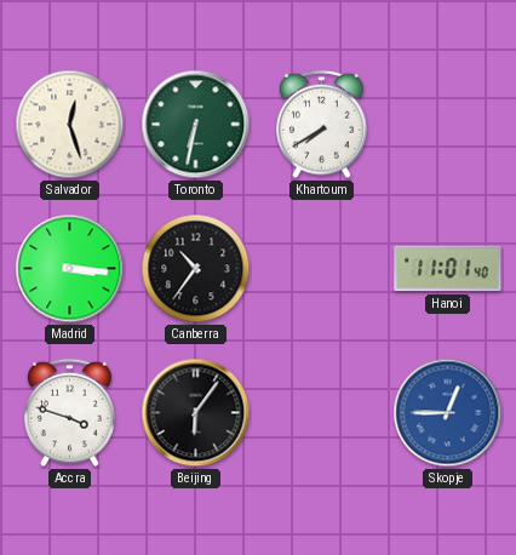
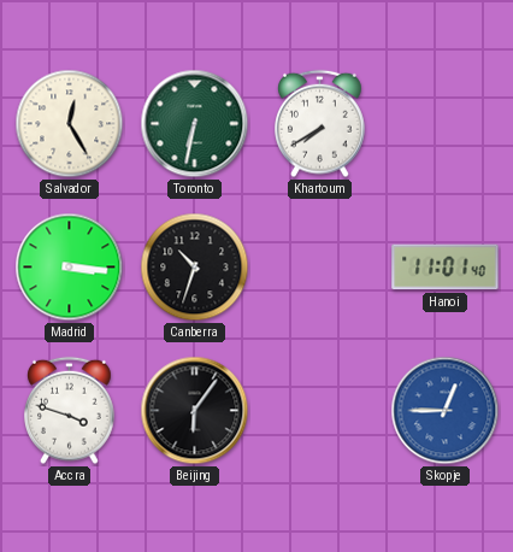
Salvador: 12:27 -> 12:25 (70, 124)
Canberra: 10:36 -> 10:33 (195, 268)
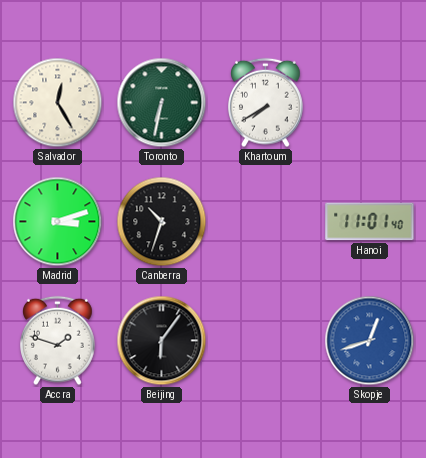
Madrid: 3:16 -> 3:12 (58, 222)
Accra: 3:48 -> 1:48 (58, 341)
Skopje: 12:45 -> 12:42 (370, 341)
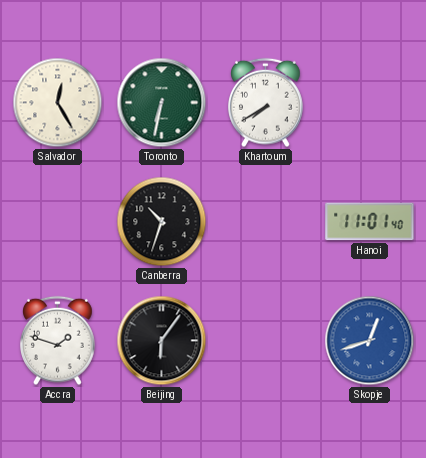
Madrid: 3:12 -> none (58, 222)
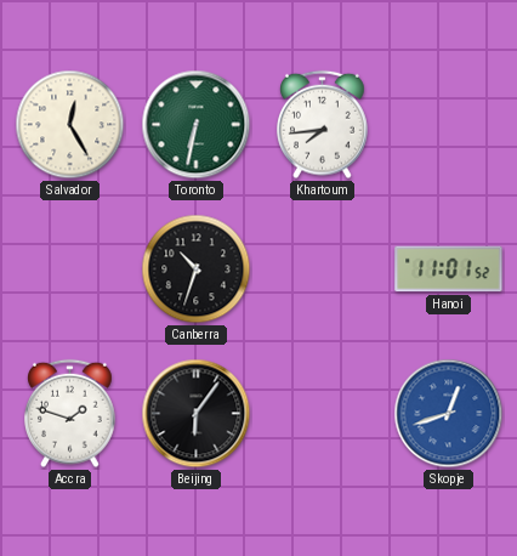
Khartoum: 7:40 -> 7:44 (323, 125)
Hanoi: 11:01:40 -> 11:01:52 (449, 270)
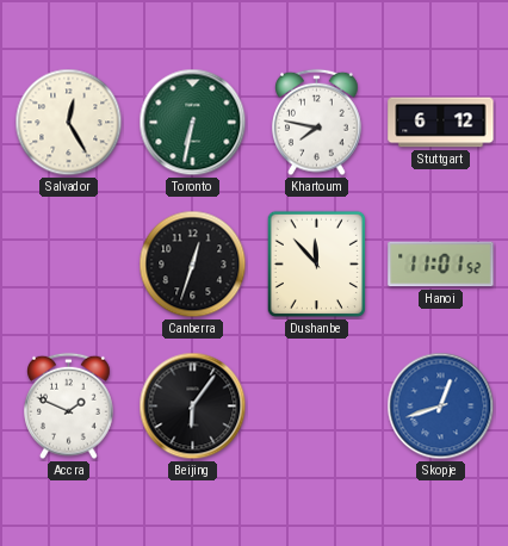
Khartoum: 7:44 -> 7:47 (317, 123)
Stuttgart: none -> 6:12 (441, 123)
Canberra: 10:33 -> 12:33 (193, 265)
Dushanbe: none -> 11:53 (317, 265)
Accra: 1:48 -> 1:49 (69, 407)
